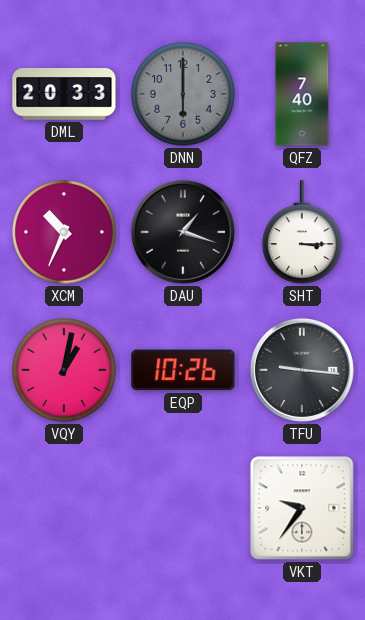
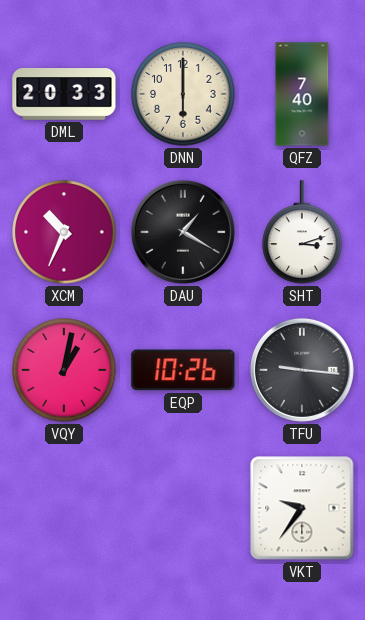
DNN dial: grey -> cream (183, 94)
DAU: 1:18 -> 1:20 (183, 232)
SHT: 3:15 -> 3:12 (302, 232)
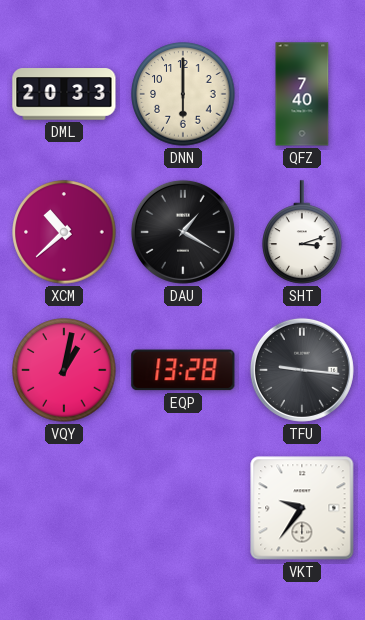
XCM: 10:34 -> 10:38 (64, 232)
EQP: 10:26 -> 13:28 (183, 370)
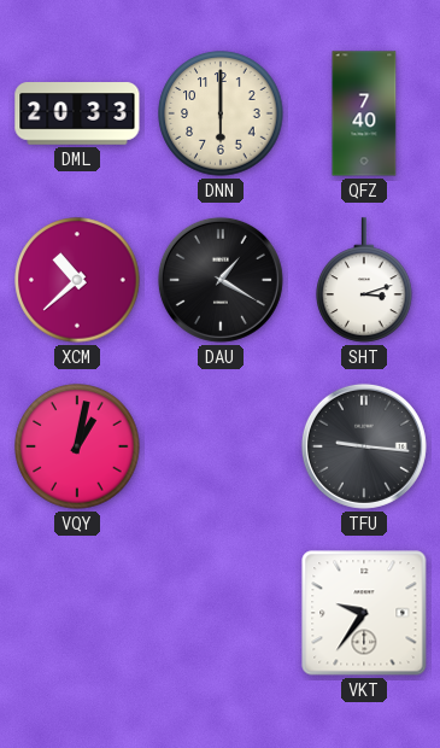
EQP: 13:28 -> none (183, 370)
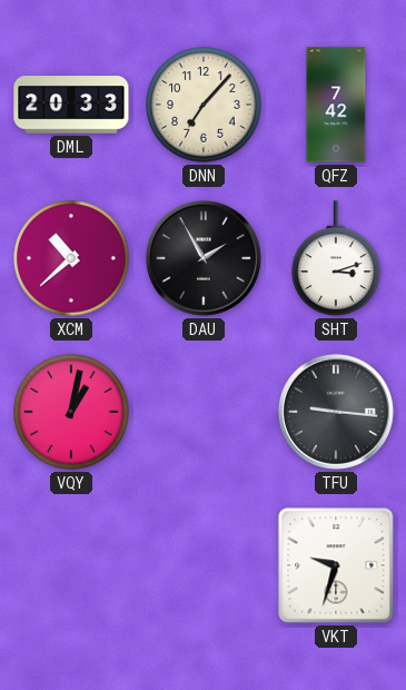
DNN: 6:00 -> 7:07 (204, 105)
QFZ: 7:40 -> 7:42 (336, 105)
DAU: 1:20 -> 1:55 (204, 258)
VKT: 9:36 -> 9:33 (336, 565)
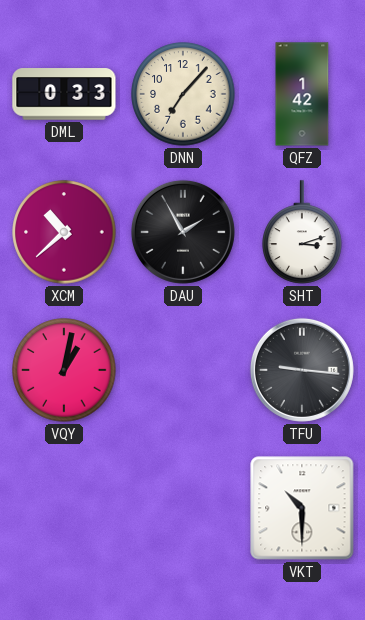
DML: 20:33 -> 0:33 (64, 94)
QFZ: 7:42 -> 1:42 (302, 94)
VKT: 9:33 -> 10:30 (302, 508)
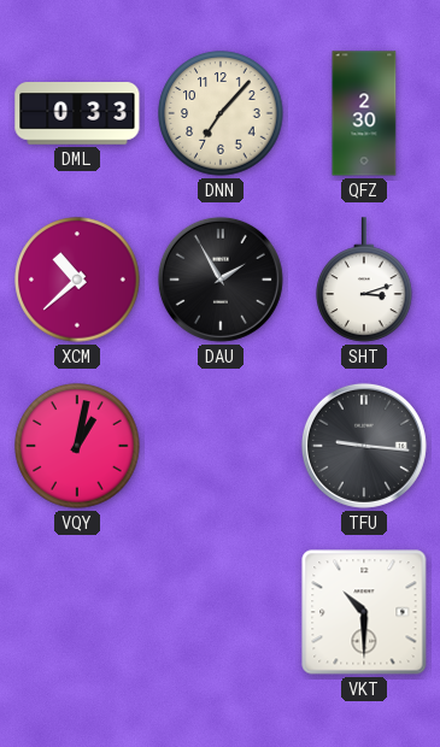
QFZ: 1:42 -> 2:30 (364, 113)
